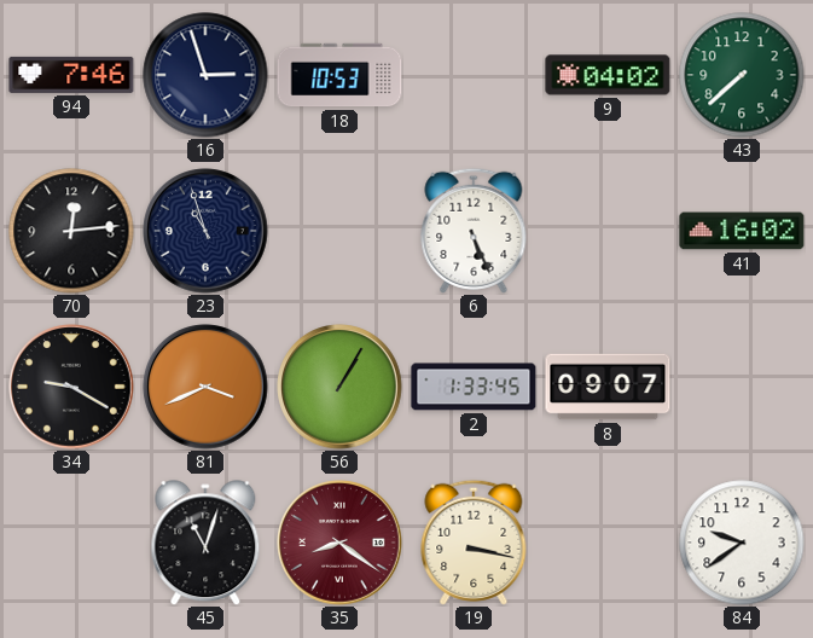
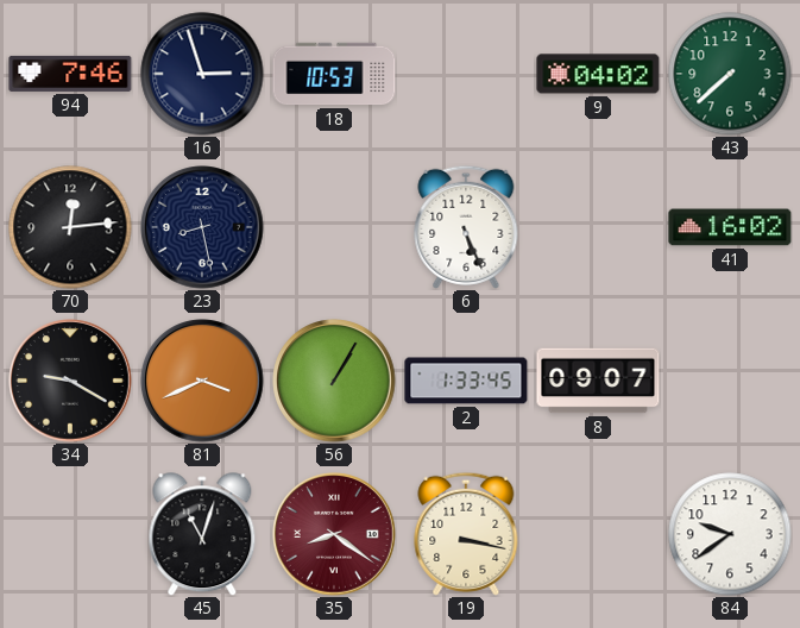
23: 10:57 -> 8:28 (202, 227)
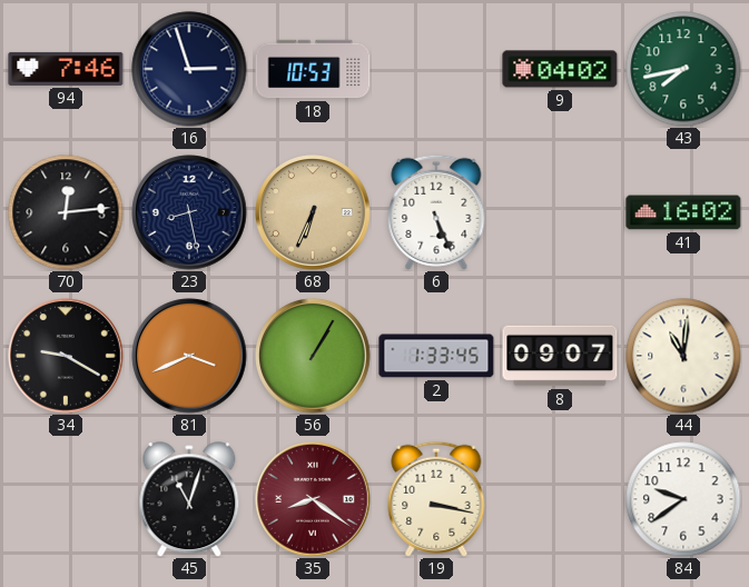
43: 7:38 -> 7:43 (683, 69)
68: none -> 6:34 (313, 212)
44: none -> 11:01 (683, 356)
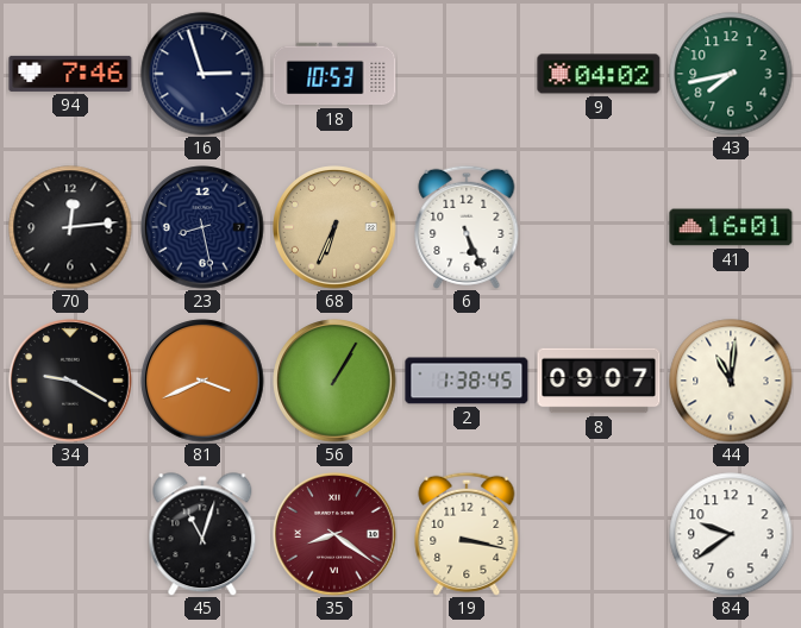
41: 16:02 -> 16:01 (731, 227)
2: 1:33 -> 1:38 (467, 381)
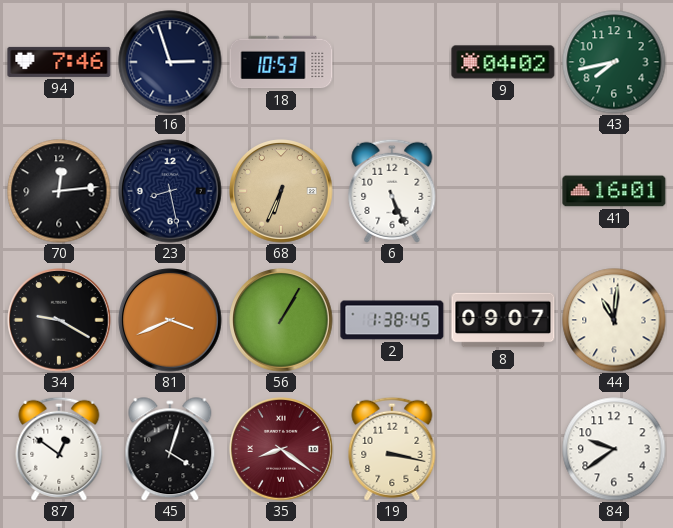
87: none -> 12:51 (59, 449)
45: 11:03 -> 4:03 (170, 449)
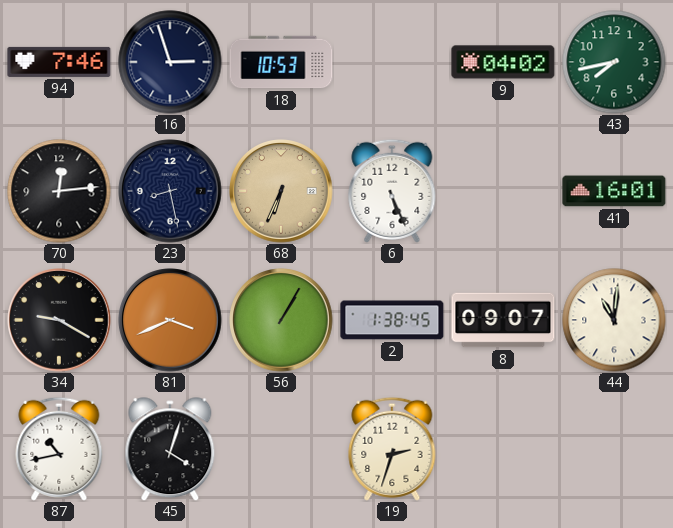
87: 12:51 -> 10:43 (59, 449)
35: 8:21 -> none (281, 449)
19: 3:17 -> 2:33 (392, 449)
84: 9:39 -> none (614, 449)
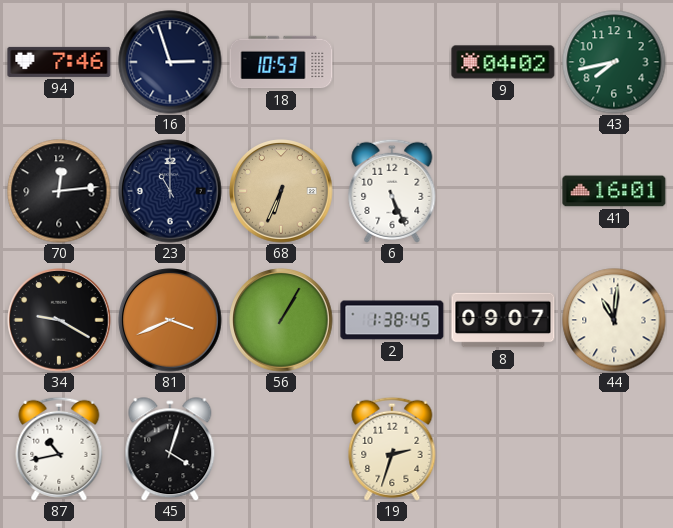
23: 8:28 -> 11:00 (170, 191)
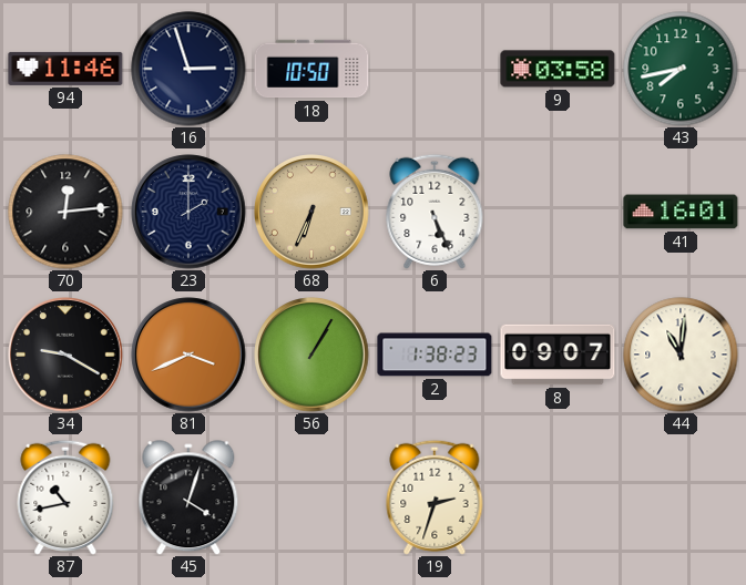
94: 7:46 -> 11:46 (65, 69)
18: 10:53 -> 10:50 (311, 69)
9: 04:02 -> 03:58 (558, 69)
23: 11:00 -> 2:00 (188, 212)
2: 1:38:45 -> 1:38:23 (435, 355)
